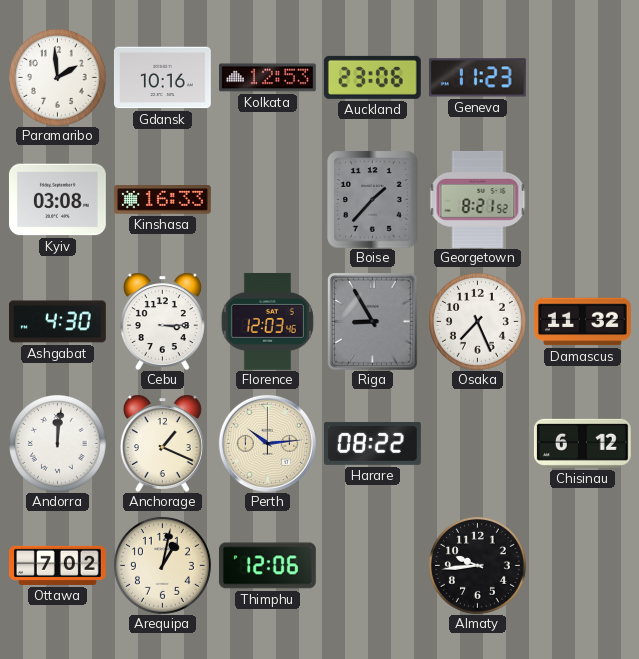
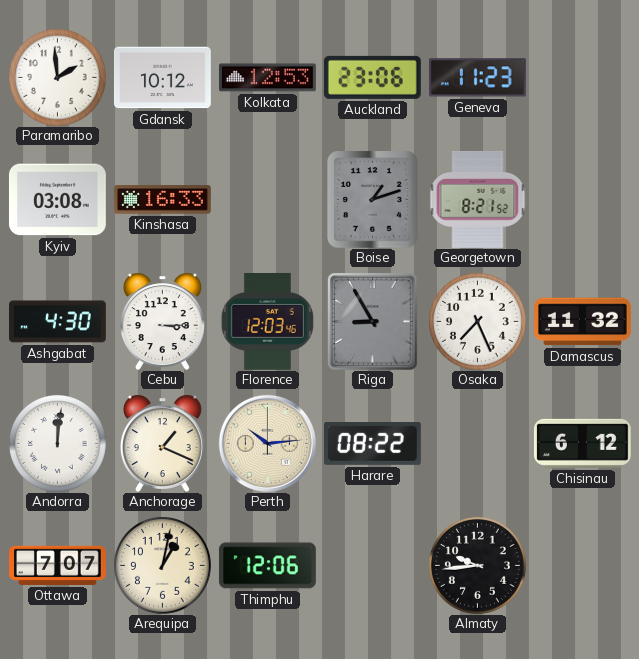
Gdansk: 10:16 -> 10:12 (163, 78)
Boise: 1:37 -> 1:12 (373, 199)
Ottawa: 7:02 -> 7:07 (58, 565)
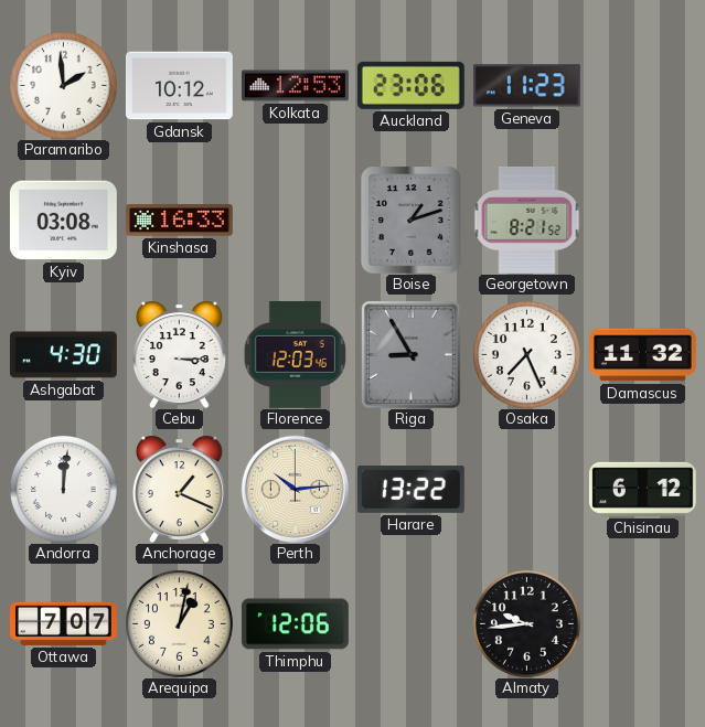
Harare: 08:22 -> 13:22 (412, 490)
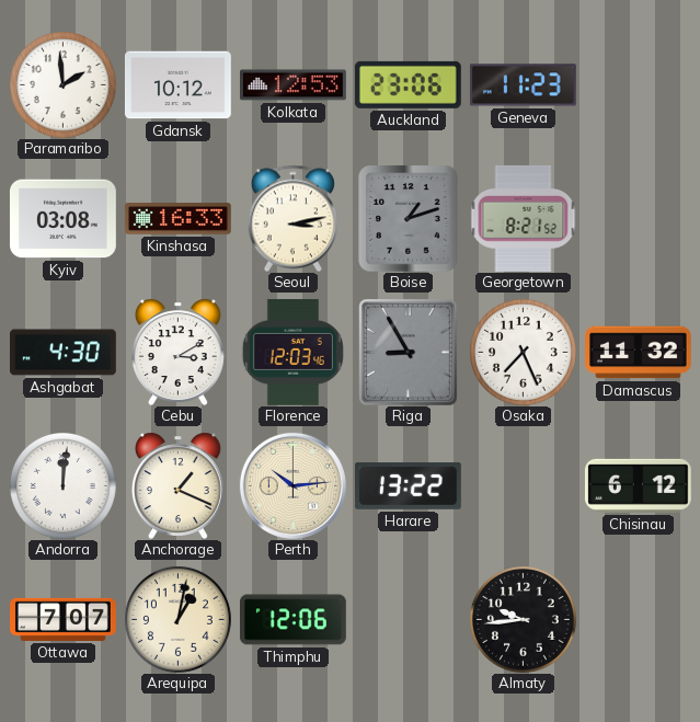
Seoul: none -> 3:13 (292, 218)
Cebu: 3:15 -> 3:10 (177, 352)
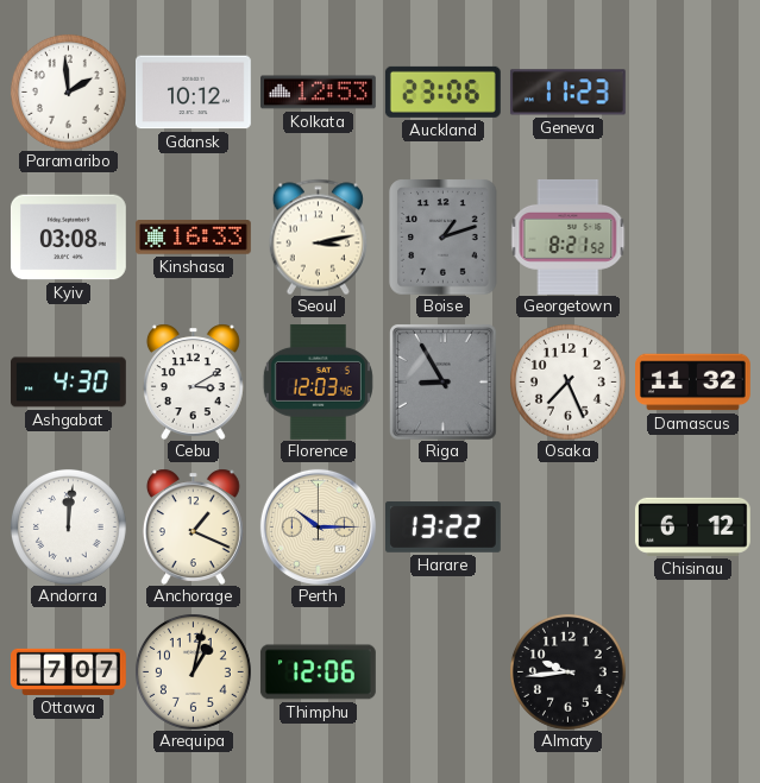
Perth: 10:14 -> 10:15 (318, 526)
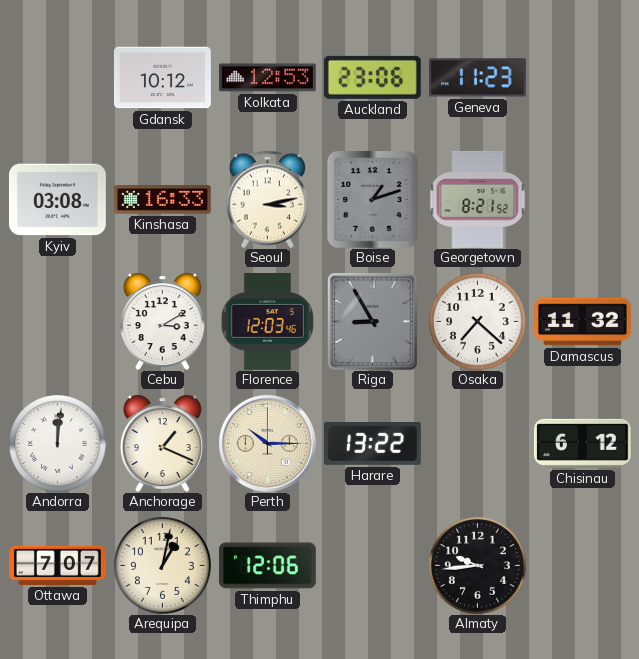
Paramaribo: 1:59 -> none (68, 91)
Ashgabat: 4:30 -> none (69, 383)
Osaka: 7:26 -> 7:22 (477, 321)
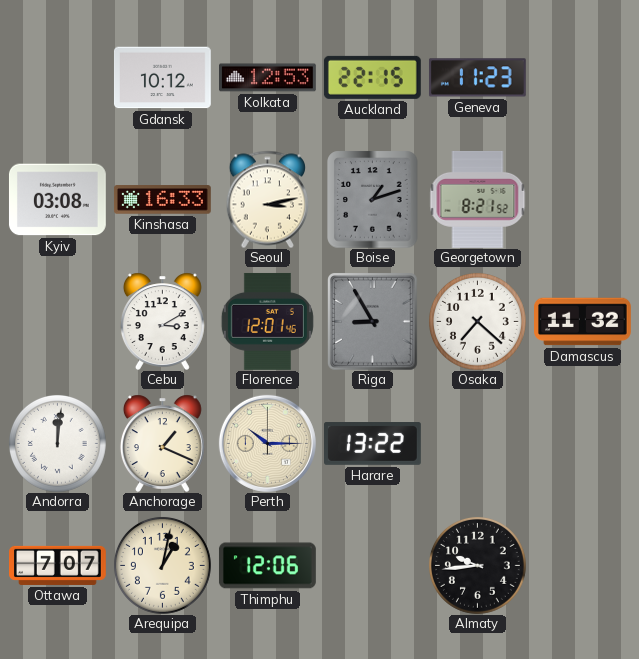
Auckland: 23:06 -> 22:15 (372, 77)
Florence: 12:03 -> 12:01 (267, 321)
Chisinau: 6:12 -> none (582, 443)
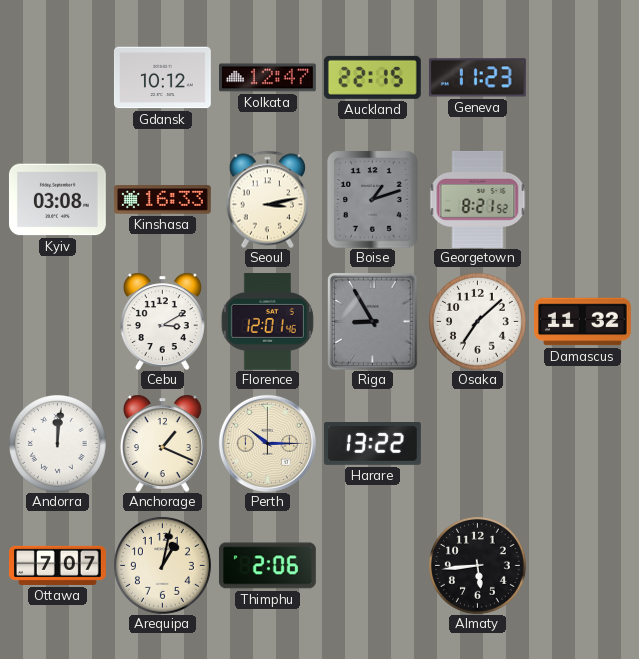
Kolkata: 12:53 -> 12:47 (268, 78)
Osaka: 7:22 -> 7:08 (477, 321)
Thimphu: 12:06 -> 2:06 (267, 566)
Almaty: 9:44 -> 5:44 (477, 565)
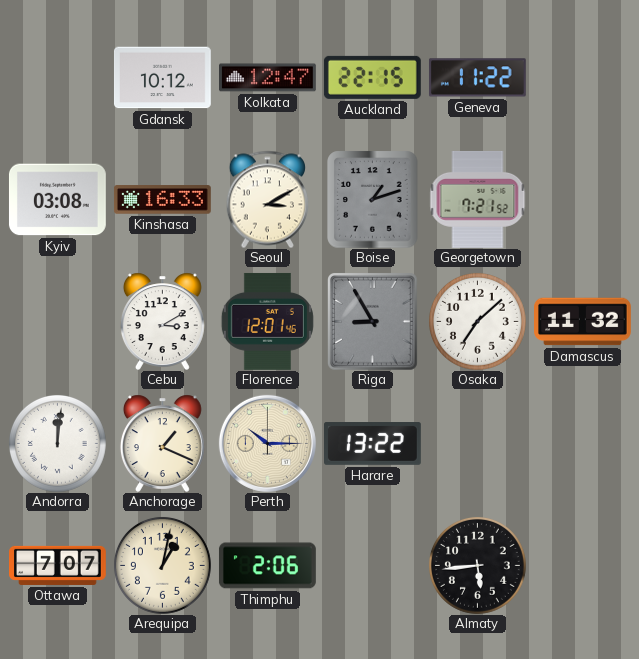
Geneva: 11:23 -> 11:22 (477, 78)
Seoul: 3:13 -> 3:10 (267, 199)
Georgetown: 8:21 -> 7:21 (478, 199)
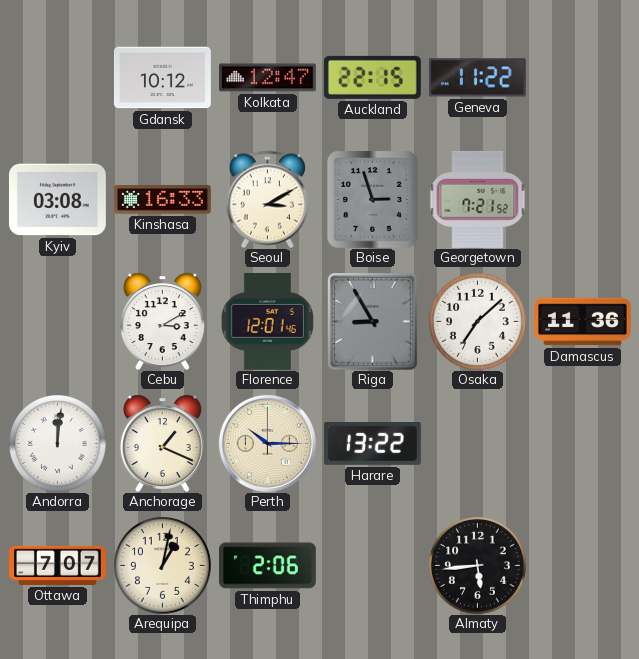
Boise: 1:12 -> 2:57 (373, 199)
Damascus: 11:32 -> 11:36 (583, 322)
